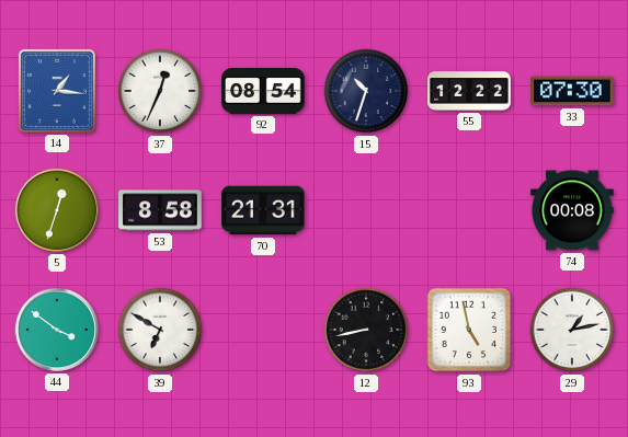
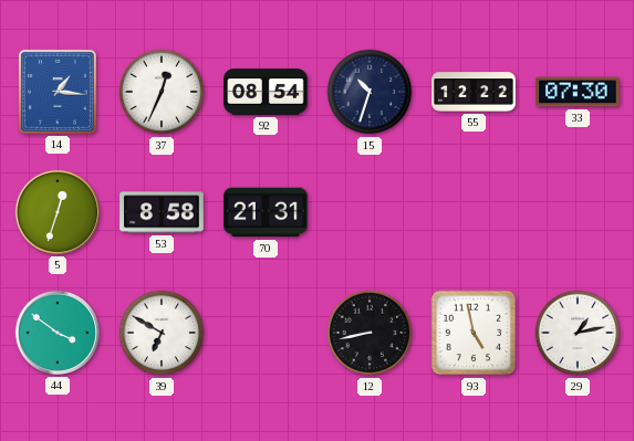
74: 00:08 -> none (572, 210)
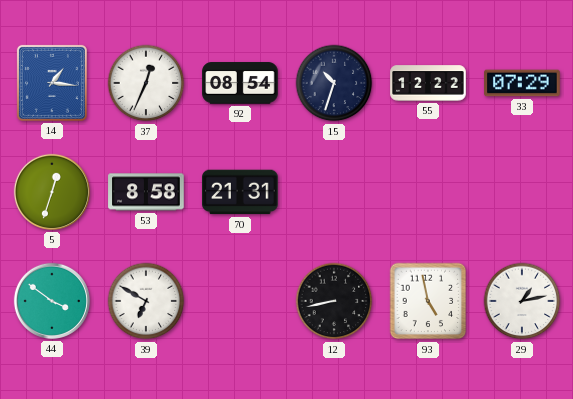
33: 07:30 -> 07:29 (522, 83)
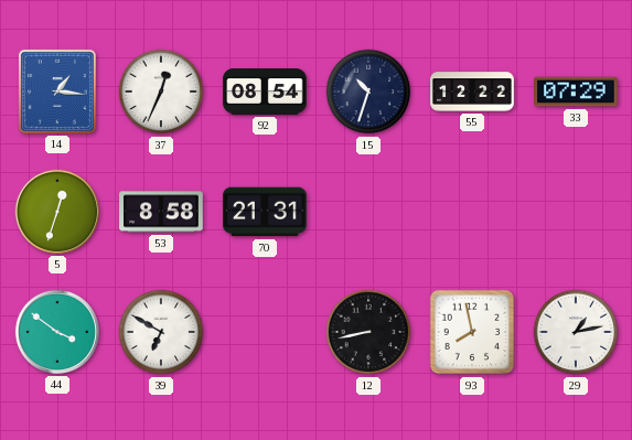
93: 4:58 -> 7:58 (472, 332)
